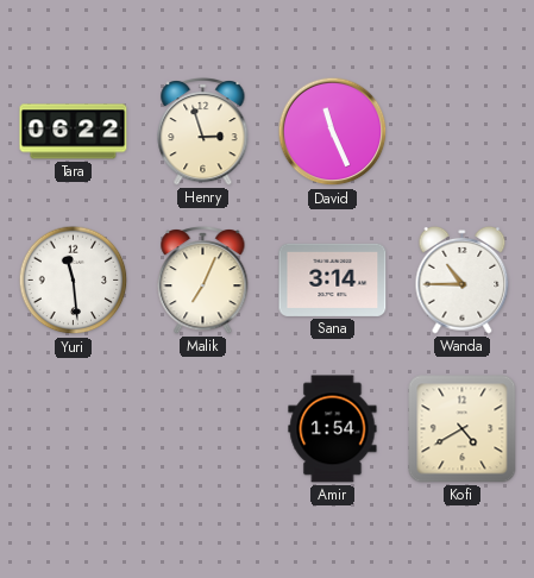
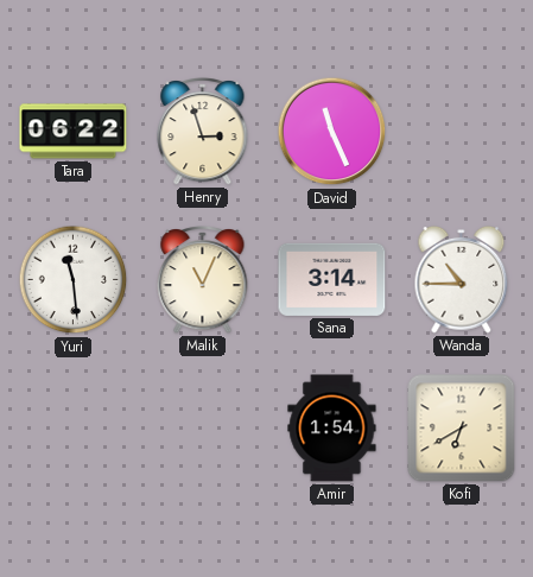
Malik: 7:04 -> 11:04 (203, 280)
Kofi: 4:40 -> 6:40 (462, 429)
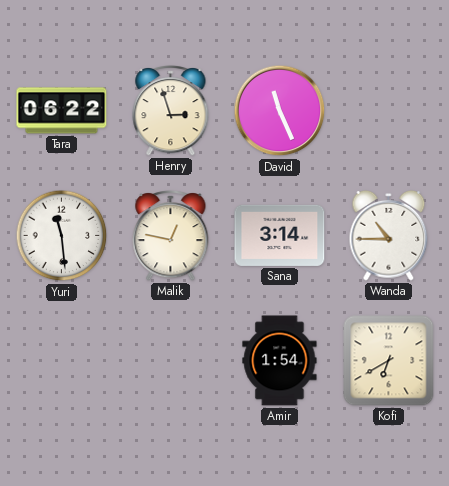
Malik: 11:04 -> 12:47 (171, 236)
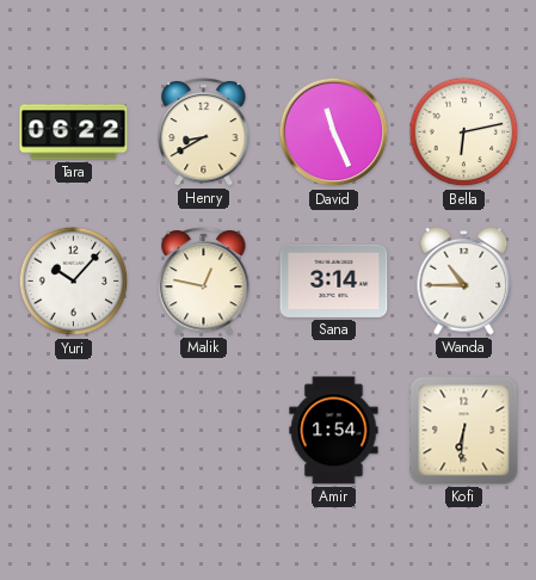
Henry: 2:57 -> 8:40 (204, 132)
Bella: none -> 6:13 (464, 132)
Yuri: 11:29 -> 10:07 (74, 282)
Kofi: 6:40 -> 6:31 (464, 431)
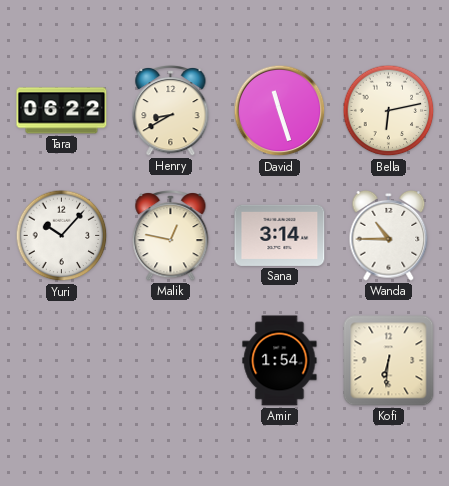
David: 11:26 -> 11:27 (280, 111)
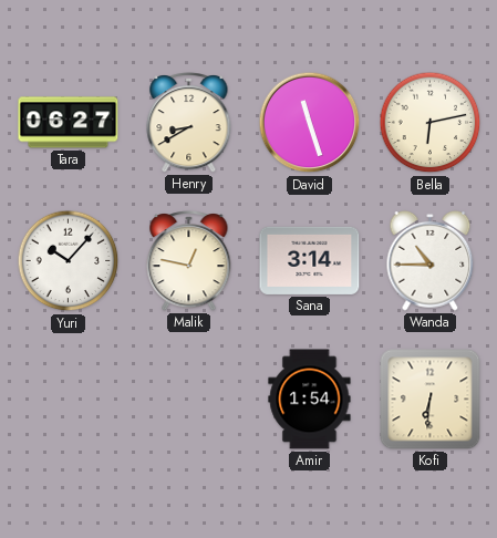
Tara: 06:22 -> 06:27 (69, 123)
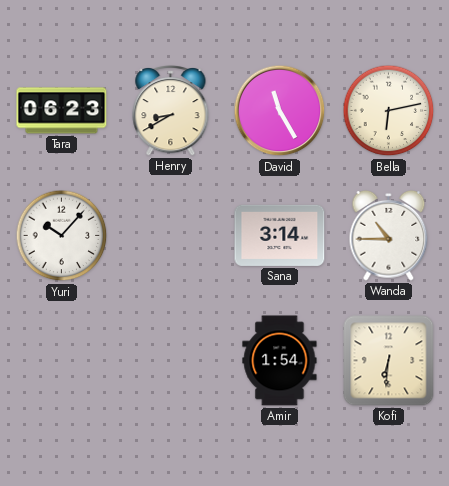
Tara: 06:27 -> 06:23 (62, 111)
David: 11:27 -> 11:25 (280, 111)
Malik: 12:47 -> none (189, 261)
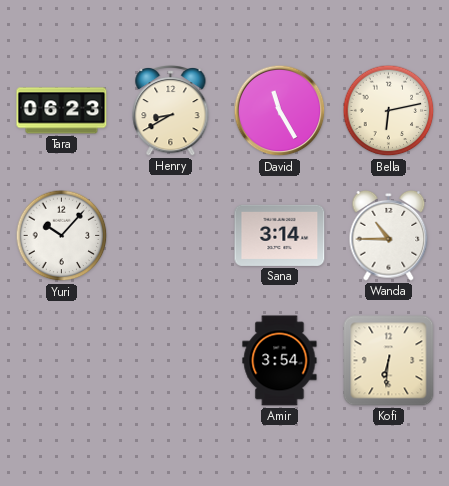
Amir: 1:54 -> 3:54 (280, 361)
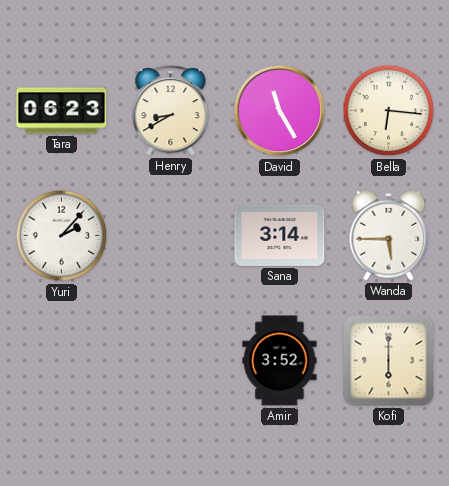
Bella: 6:13 -> 6:16 (389, 111)
Yuri: 10:07 -> 2:07 (62, 236)
Wanda: 10:45 -> 5:45 (389, 235)
Amir: 3:54 -> 3:52 (280, 361)
Kofi: 6:31 -> 6:00 (389, 361)
